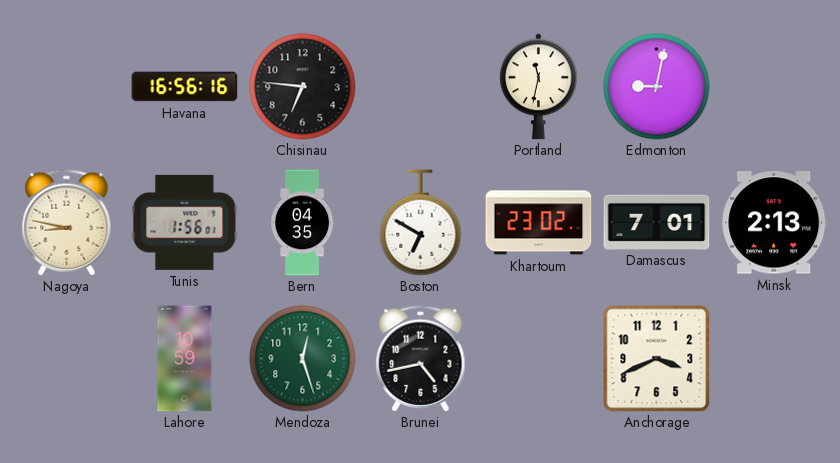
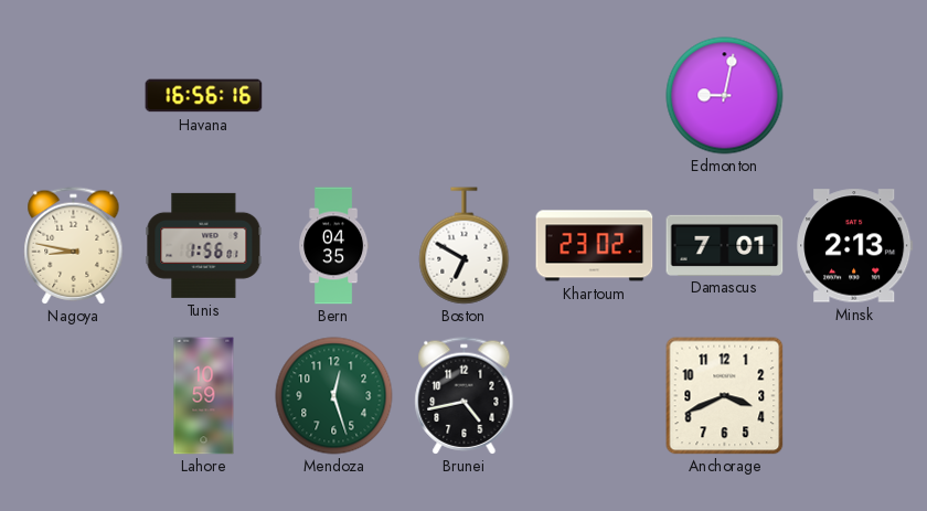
Chisinau: 6:46 -> none (303, 87)
Portland: 11:32 -> none (538, 87)
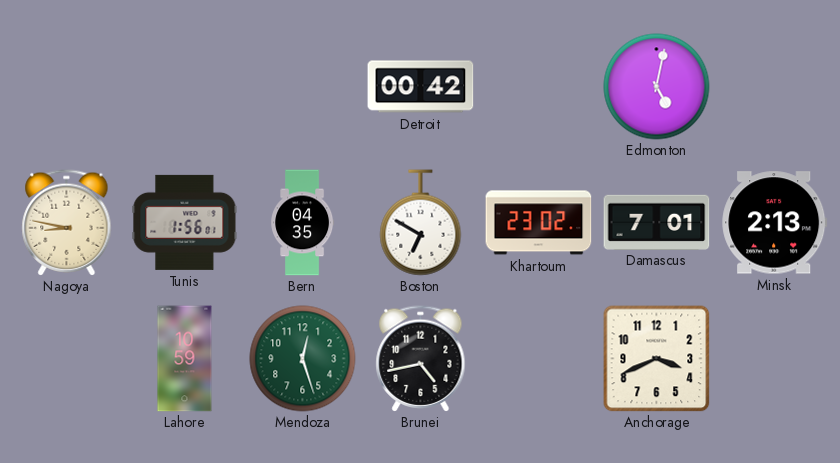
Havana: 16:56 -> none (204, 96)
Detroit: none -> 00:42 (421, 87)
Edmonton: 9:02 -> 5:02 (657, 87)
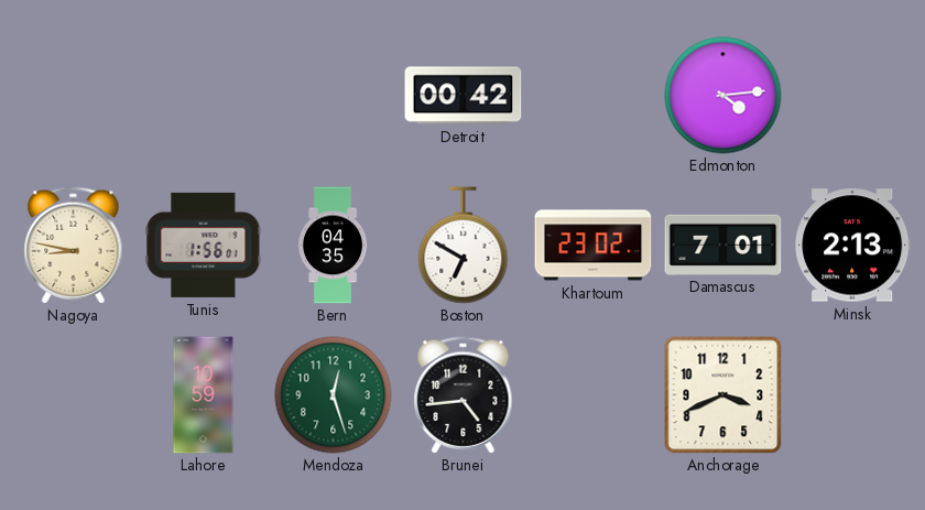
Edmonton: 5:02 -> 4:14 (723, 96)
Brunei: 4:43 -> 4:44 (464, 395)
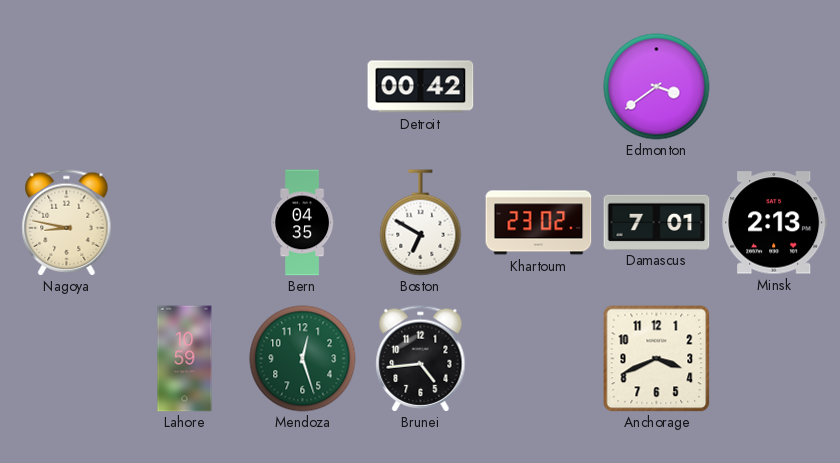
Edmonton: 4:14 -> 3:39 (657, 87)
Tunis: 1:56 -> none (204, 245)
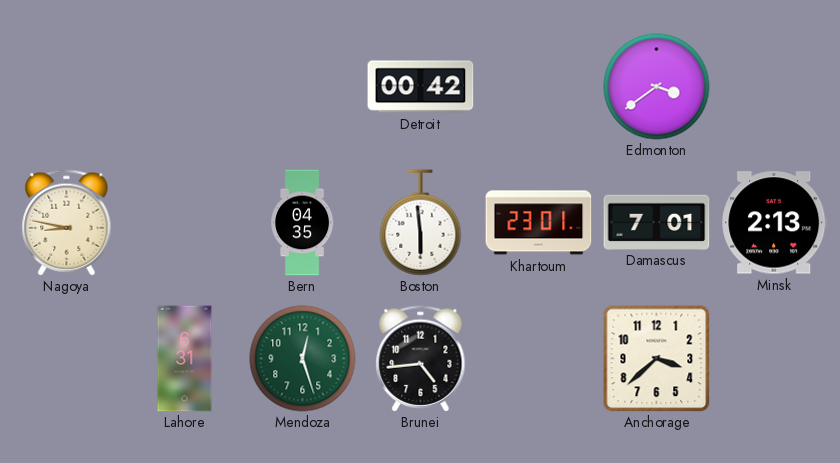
Boston: 6:50 -> 5:59 (421, 223)
Khartoum: 23:02 -> 23:01 (539, 223)
Lahore: 10:59 -> 6:31 (185, 359)
Anchorage: 3:41 -> 3:38 (657, 359)
